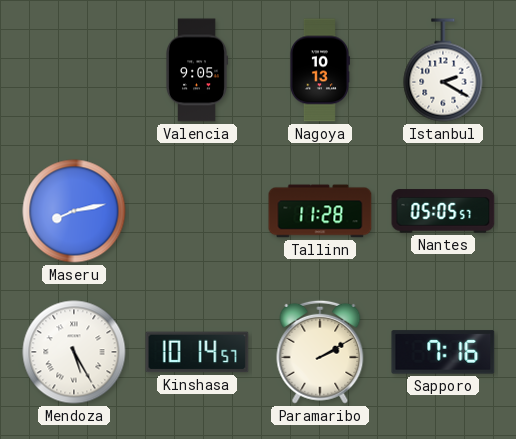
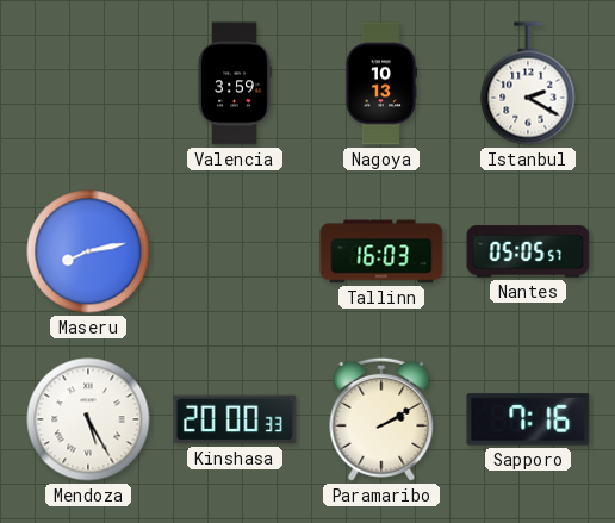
Valencia: 9:05 -> 3:59 (235, 83)
Tallinn: 11:28 -> 16:03 (381, 251)
Kinshasa: 10:14 -> 20:00 (235, 419)
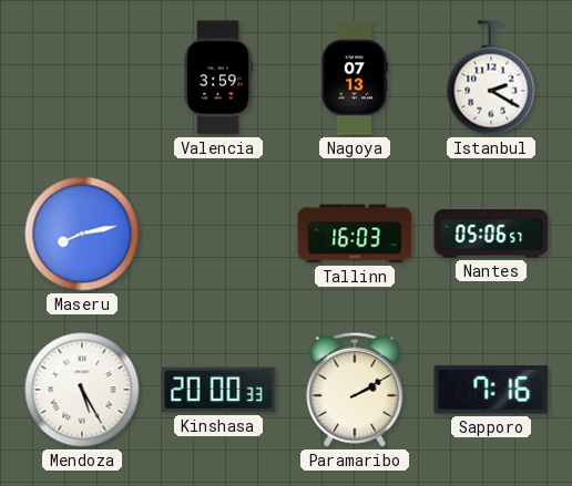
Nagoya: 10:13 -> 07:13 (354, 77)
Nantes: 05:05 -> 05:06 (491, 234)
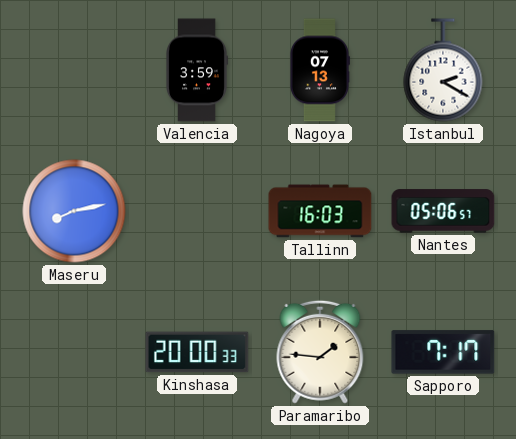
Mendoza: 5:25 -> none (82, 390)
Paramaribo: 2:10 -> 1:46 (320, 352)
Sapporo: 7:16 -> 7:17 (443, 352)
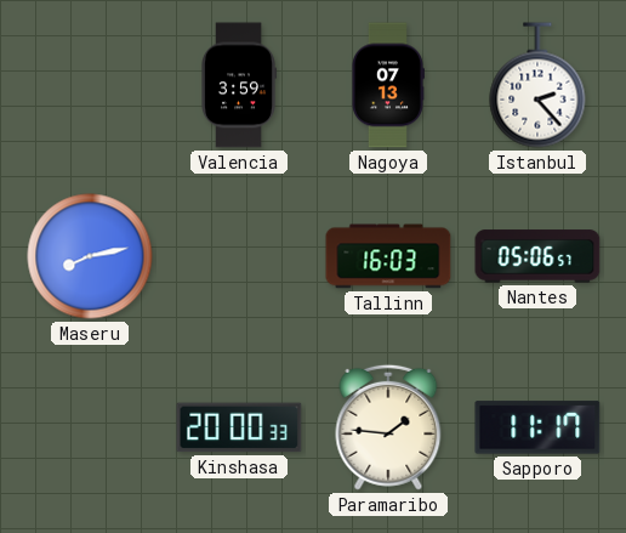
Istanbul: 2:20 -> 2:23 (537, 85)
Sapporo: 7:17 -> 11:17 (537, 427)
